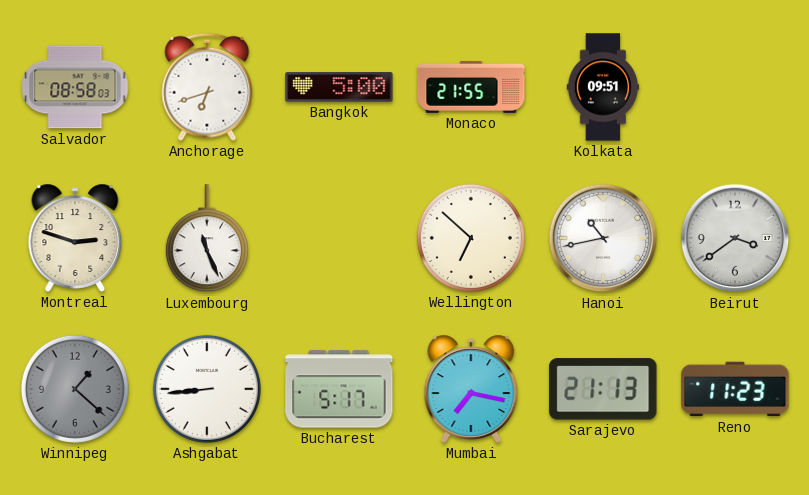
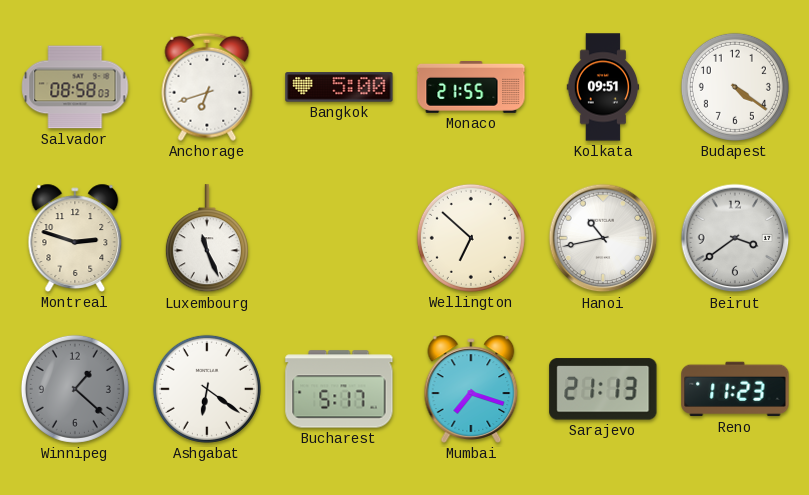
Budapest: none -> 4:21 (735, 87)
Ashgabat: 8:44 -> 6:21 (207, 389)
Mumbai: 7:17 -> 7:18 (471, 389)
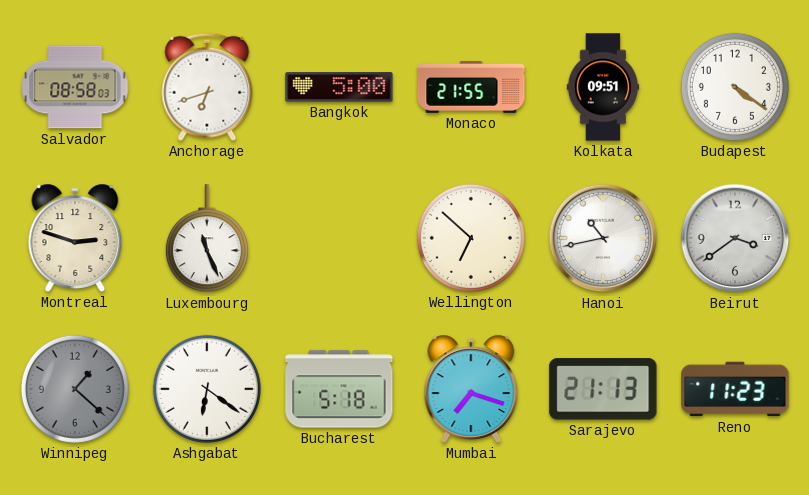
Bucharest: 5:17 -> 5:18 (339, 389)
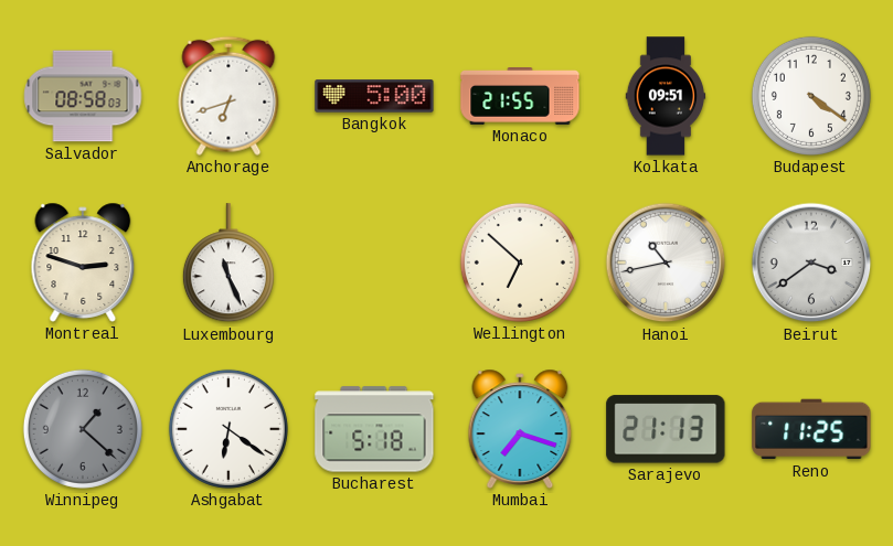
Reno: 11:23 -> 11:25 (811, 429)
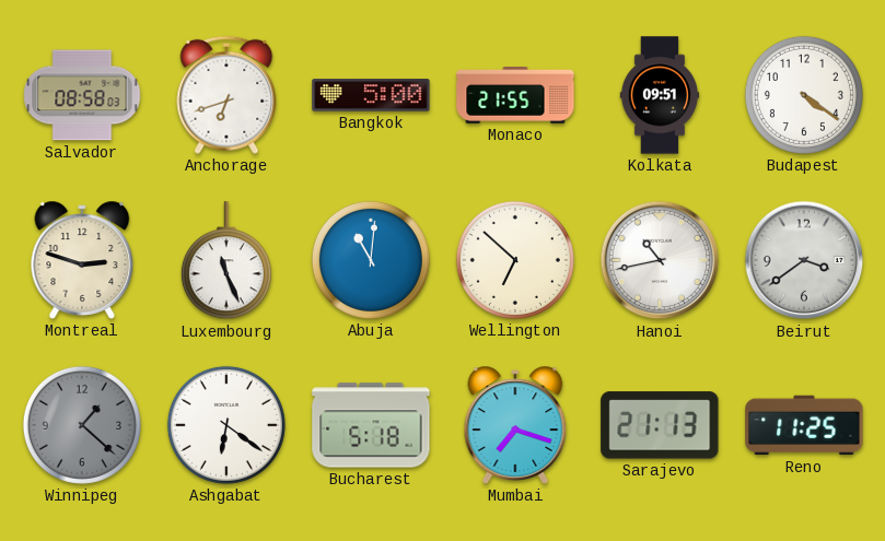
Abuja: none -> 11:01 (371, 260)
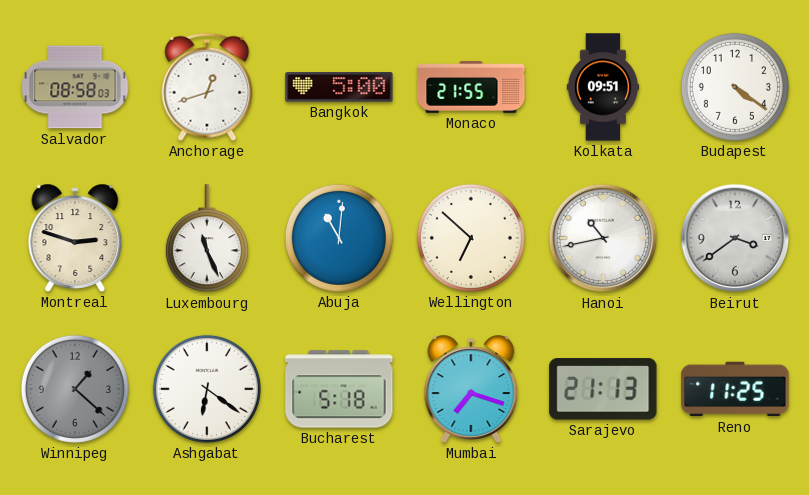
Anchorage: 6:42 -> 12:42 (207, 87)
